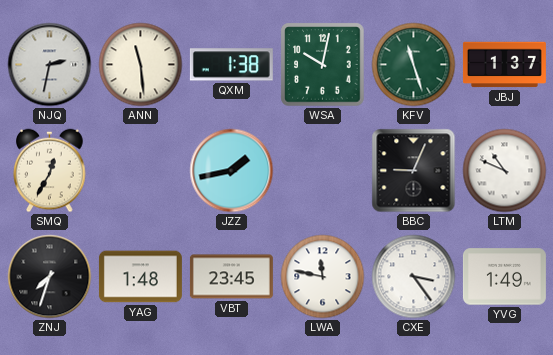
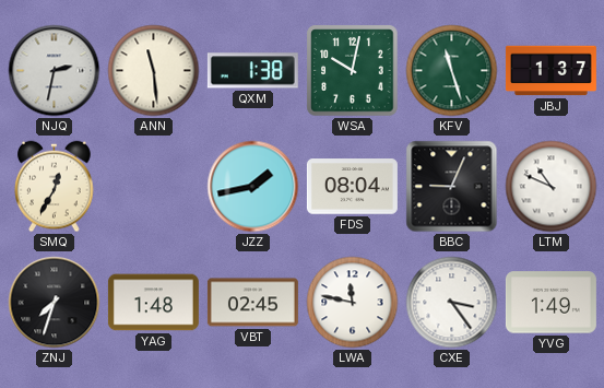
FDS: none -> 08:04 (352, 187)
VBT: 23:45 -> 02:45 (252, 303)
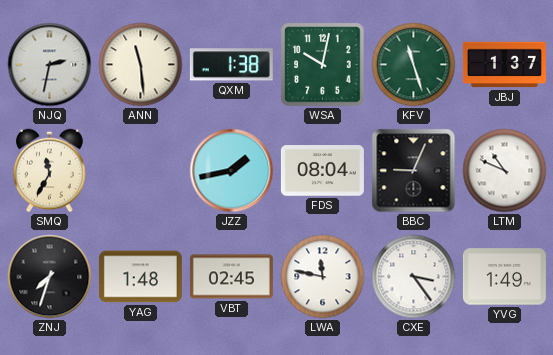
SMQ: 12:35 -> 11:35 (50, 171)
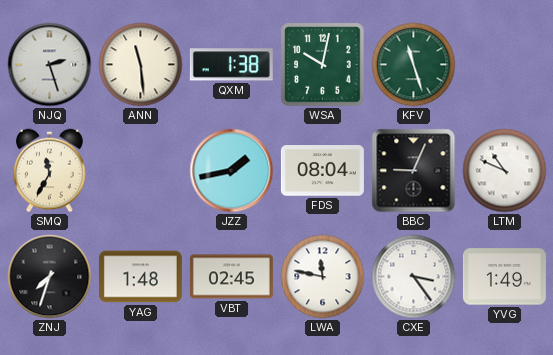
NJQ: 2:32 -> 2:27 (50, 65)
JBJ: 1:37 -> none (504, 65)
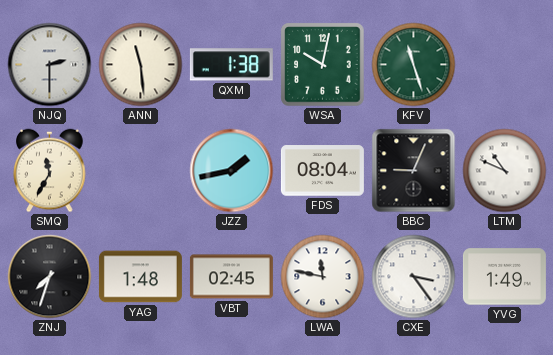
NJQ: 2:27 -> 2:30 (50, 65)
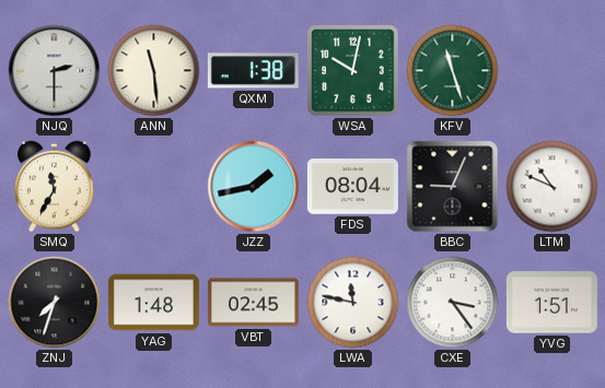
YVG: 1:49 -> 1:51 (551, 303)
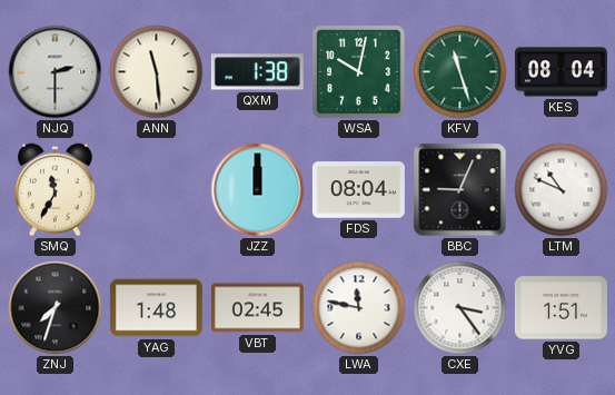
KES: none -> 08:04 (561, 72)
JZZ: 1:43 -> 12:00 (258, 190)
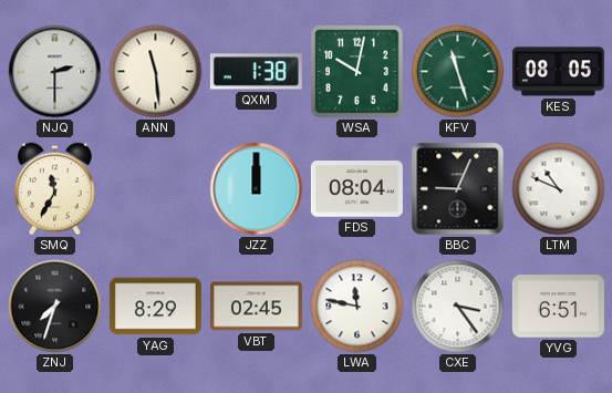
KES: 08:04 -> 08:05 (558, 72)
YAG: 1:48 -> 8:29 (155, 307)
YVG: 1:51 -> 6:51 (558, 307)
